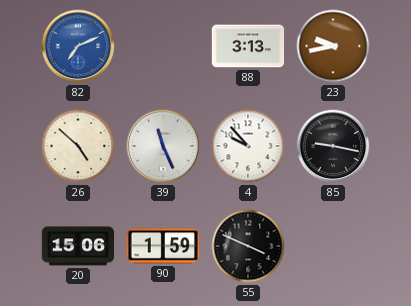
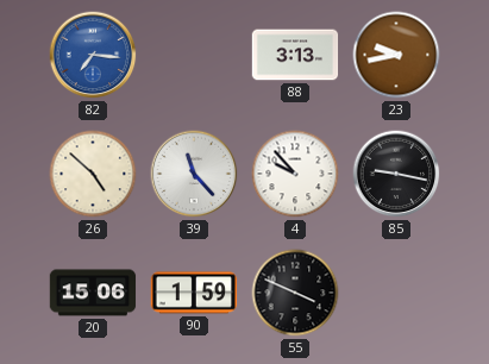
82: 7:11 -> 7:16 (93, 55)
39: 11:26 -> 11:23 (194, 174)
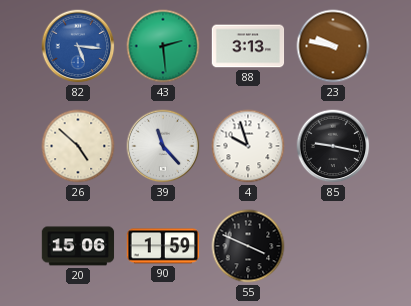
82: 7:16 -> 5:16 (78, 46)
43: none -> 2:29 (163, 46)
23: 9:43 -> 9:47 (333, 46)
4: 9:53 -> 9:57 (248, 146)
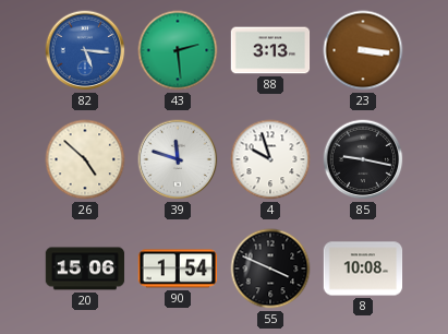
23: 9:47 -> 3:16 (363, 50)
39: 11:23 -> 11:48 (178, 159)
90: 1:59 -> 1:54 (178, 269)
8: none -> 10:08 (363, 269)
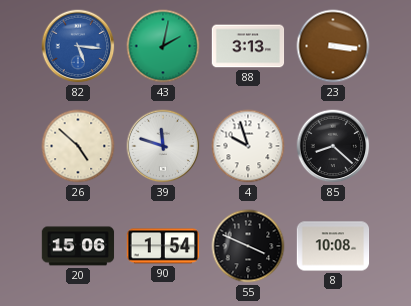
43: 2:29 -> 2:02 (163, 46)
85: 9:17 -> 8:22 (333, 146)
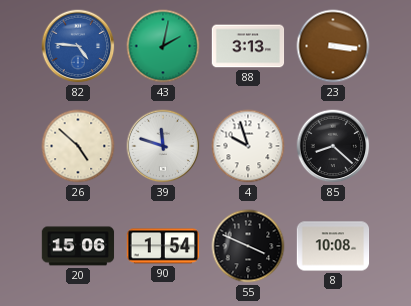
82: 5:16 -> 4:46 (78, 46)
